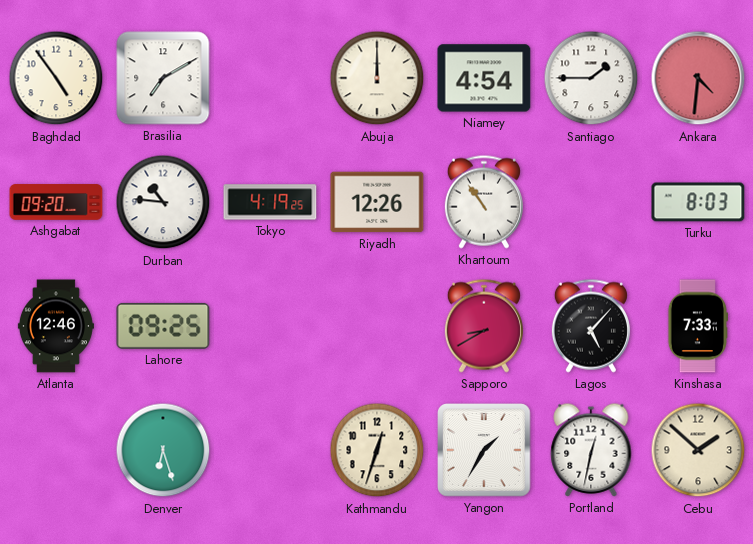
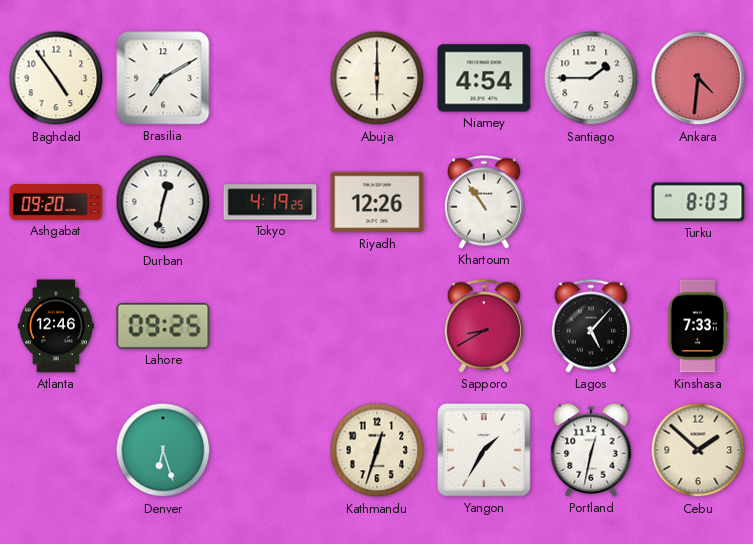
Abuja: 12:00 -> 6:00 (377, 78)
Durban: 10:46 -> 12:32 (163, 202)
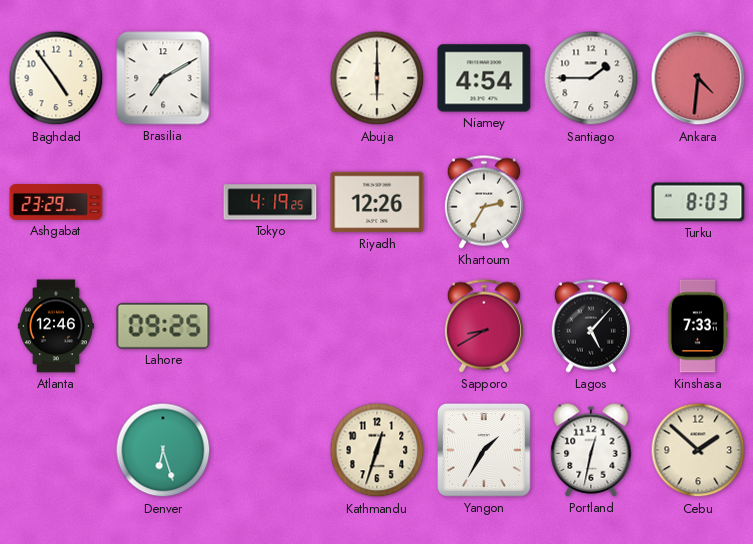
Ashgabat: 09:20 -> 23:29 (56, 202)
Durban: 12:32 -> none (163, 202)
Khartoum: 10:54 -> 2:35 (484, 202)
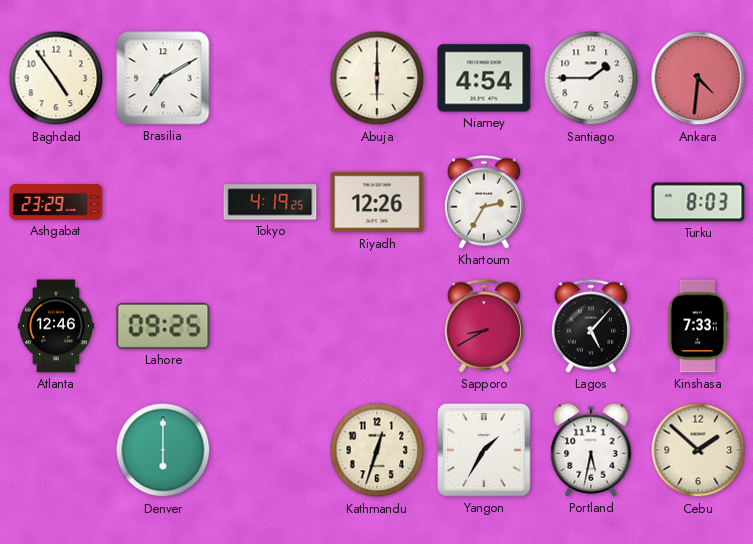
Denver: 6:27 -> 6:00 (163, 450)
Portland: 12:32 -> 5:32 (591, 450)
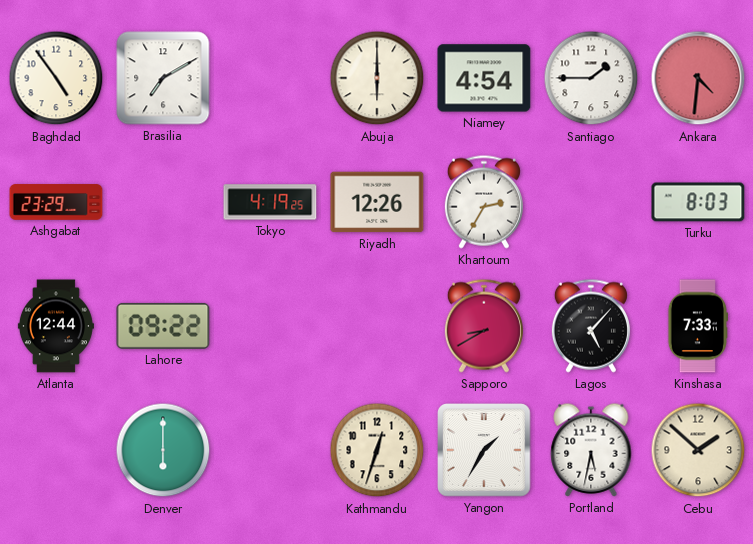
Atlanta: 12:46 -> 12:44 (56, 326)
Lahore: 09:25 -> 09:22 (163, 326)
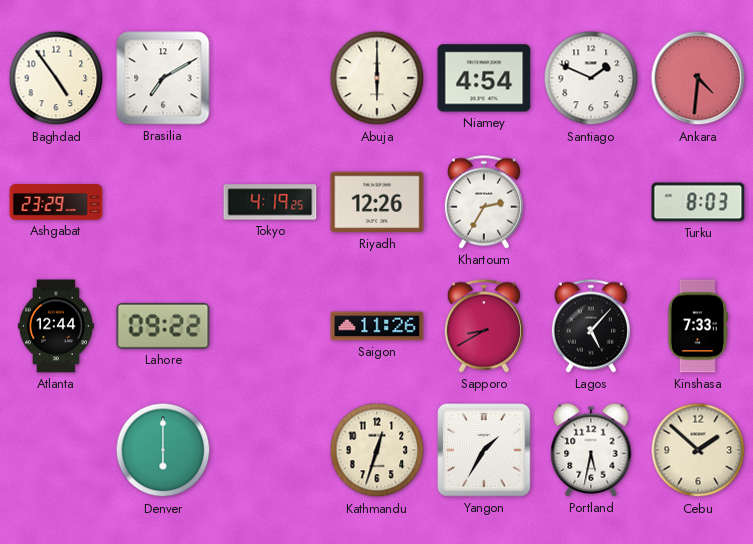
Santiago: 1:45 -> 1:49 (591, 78)
Saigon: none -> 11:26 (377, 326)
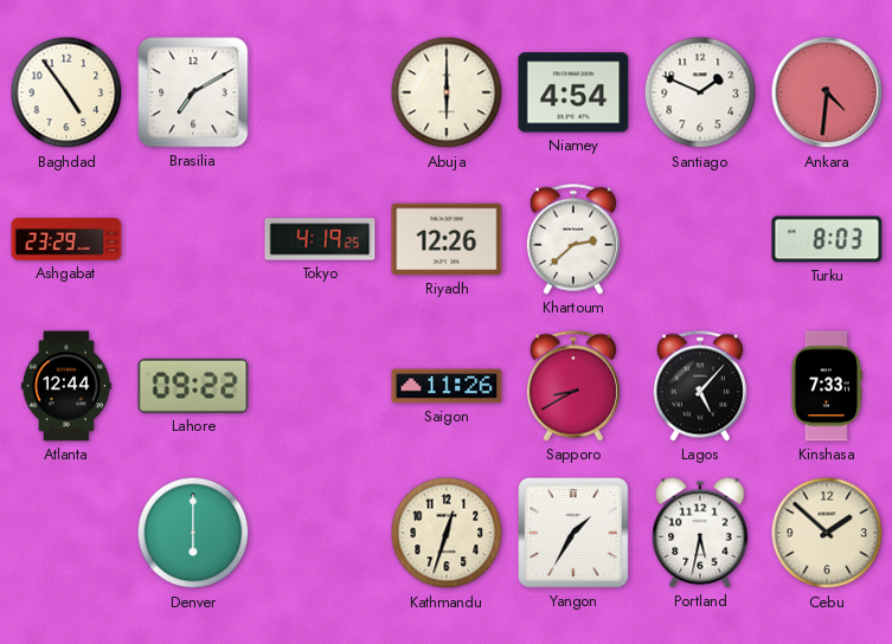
Khartoum: 2:35 -> 2:38 (573, 239)
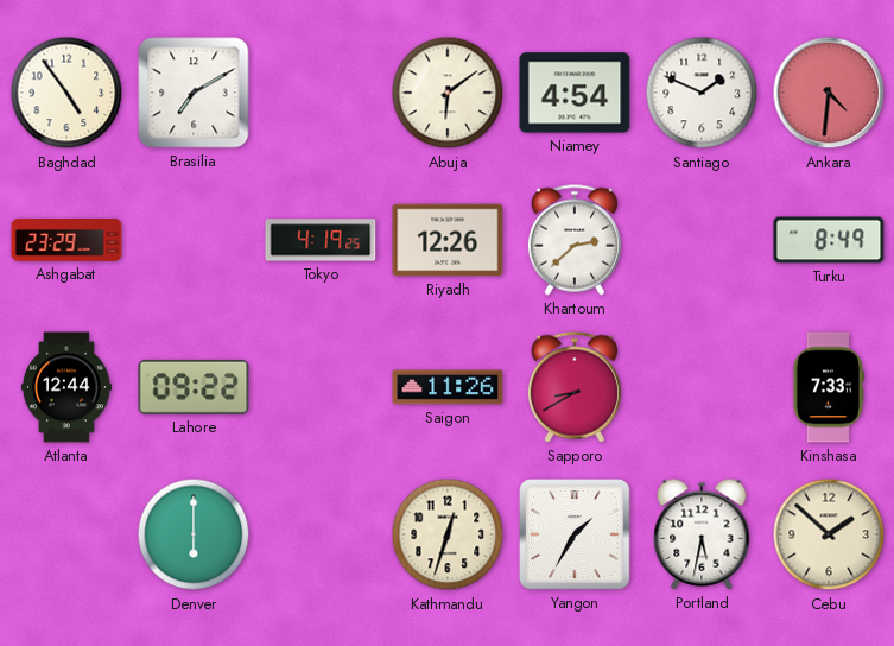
Abuja: 6:00 -> 6:09 (448, 93)
Turku: 8:03 -> 8:49 (829, 240)
Lagos: 5:07 -> none (700, 386)
